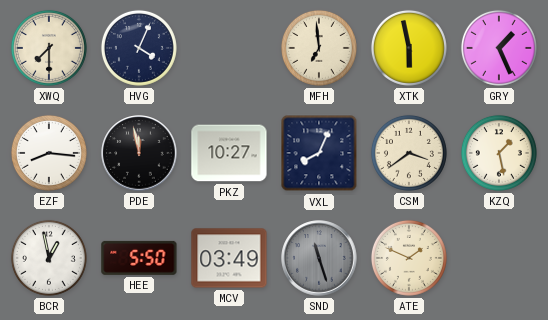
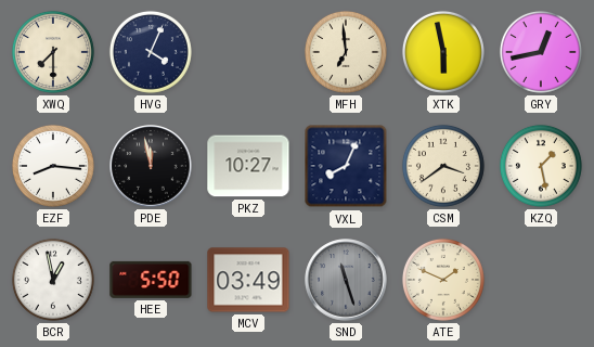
GRY: 1:26 -> 12:43 (541, 52)
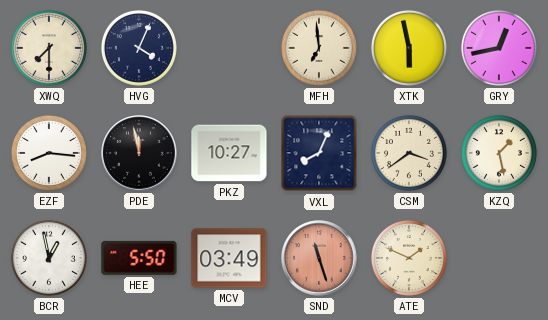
SND dial: grey -> salmon (319, 258)
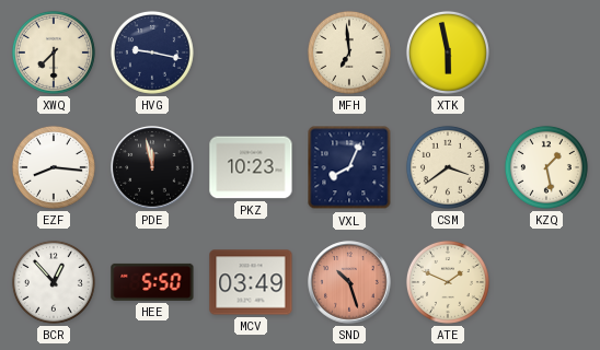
HVG: 4:04 -> 9:17 (152, 52)
GRY: 12:43 -> none (499, 48)
PKZ: 10:27 -> 10:23 (251, 167)
BCR: 12:58 -> 12:53 (54, 282)
SND: 11:27 -> 10:27 (349, 282)
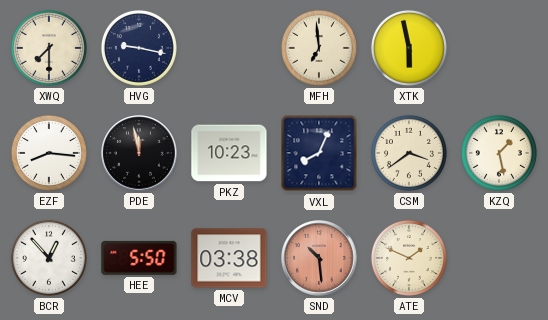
MCV: 03:49 -> 03:38 (229, 258)
SND: 10:27 -> 10:29 (319, 258)
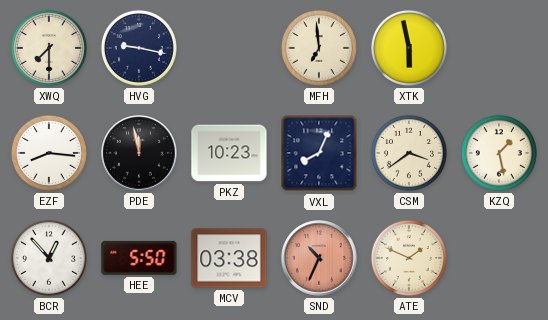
SND: 10:29 -> 10:34 (319, 258)
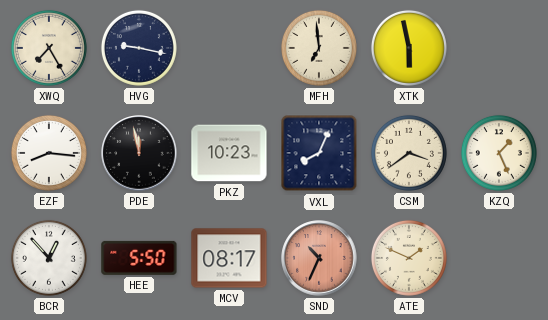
XWQ: 7:30 -> 7:25 (49, 48)
KZQ: 1:28 -> 1:26 (499, 153)
MCV: 03:38 -> 08:17 (229, 258)
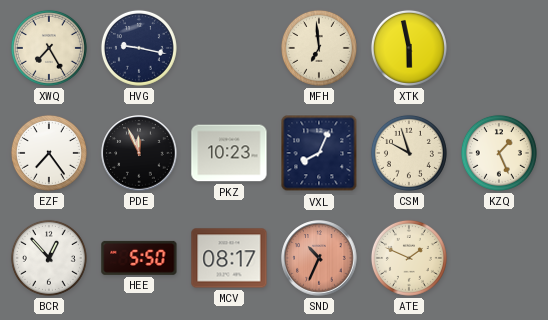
EZF: 8:16 -> 7:24 (49, 153)
PDE: 11:58 -> 11:56 (139, 153)
CSM: 3:39 -> 9:57 (409, 153)
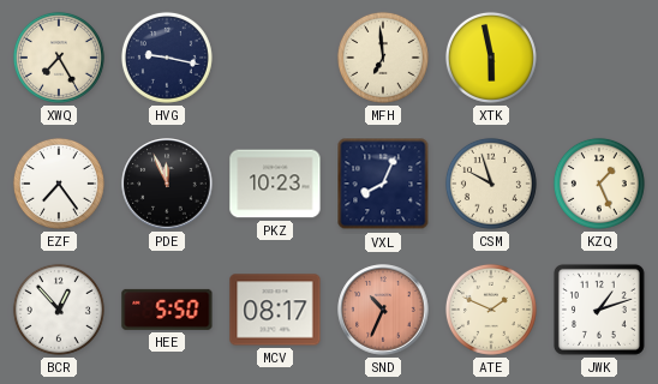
JWK: none -> 1:12 (599, 310)
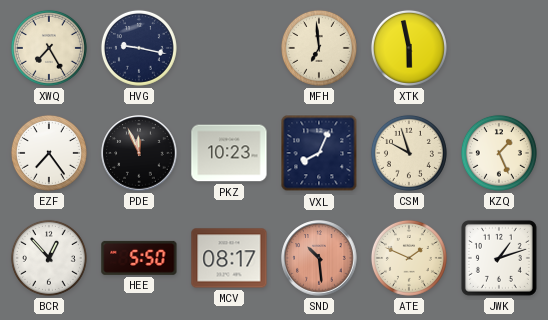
SND: 10:34 -> 10:29 (319, 258)
